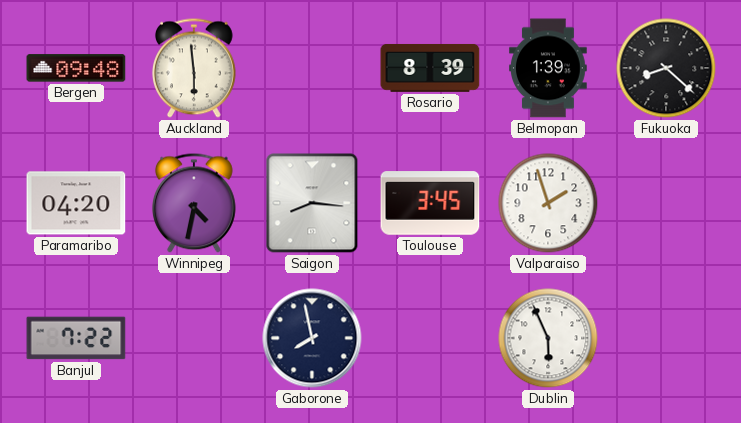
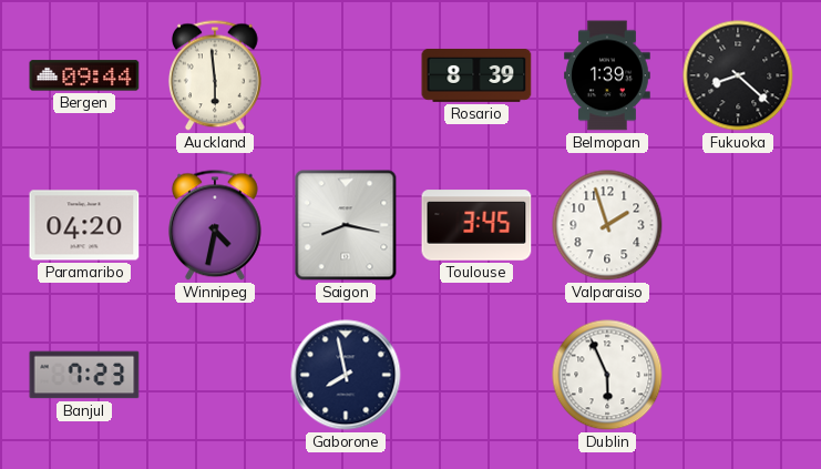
Bergen: 09:48 -> 09:44 (84, 75)
Saigon: 8:16 -> 8:17 (346, 225)
Banjul: 7:22 -> 7:23 (84, 375)
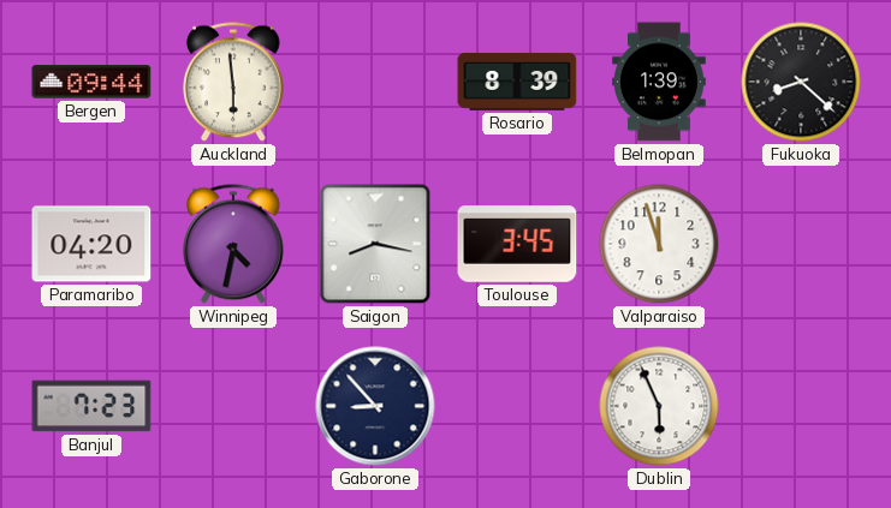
Valparaiso: 1:57 -> 11:57 (659, 244)
Gaborone: 7:58 -> 8:53 (375, 406)
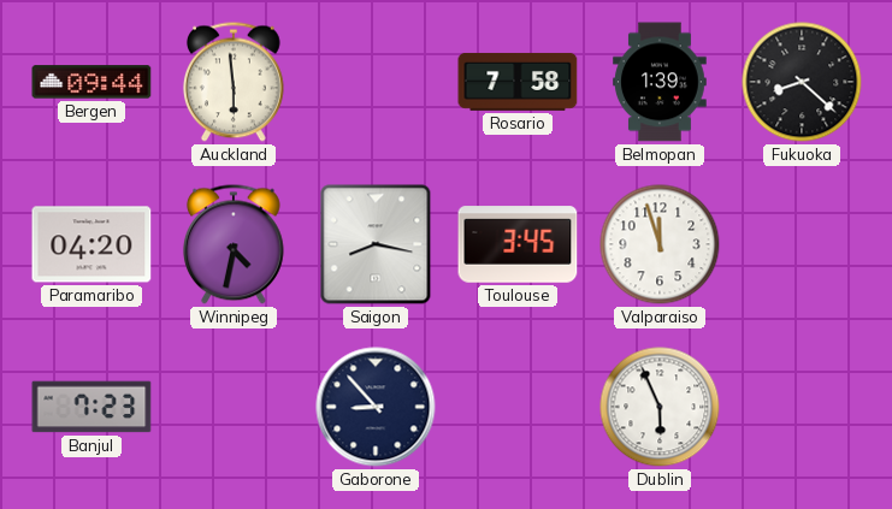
Rosario: 8:39 -> 7:58 (518, 82)
